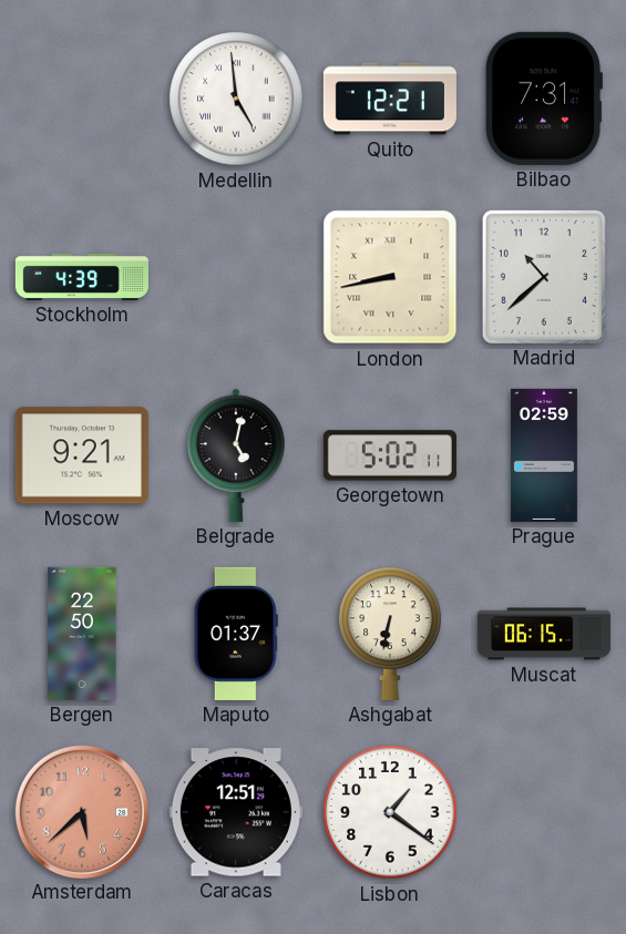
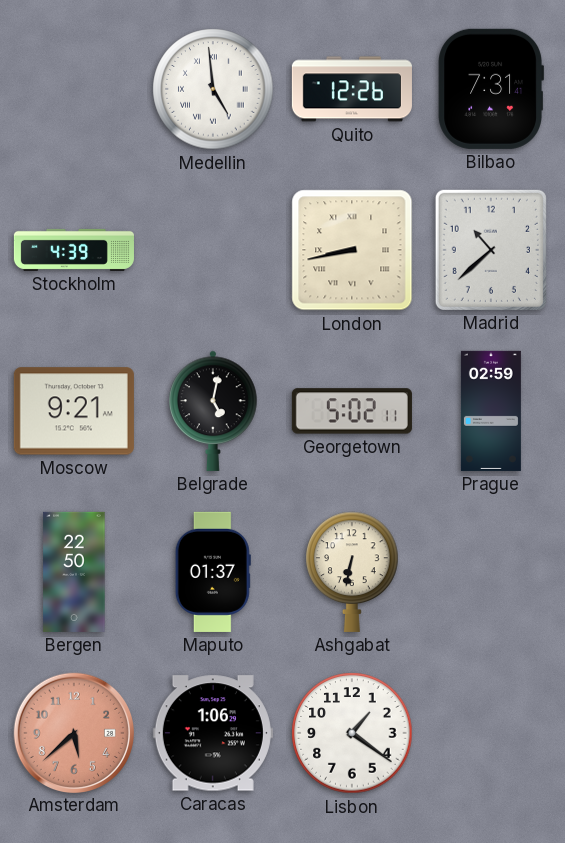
Quito: 12:21 -> 12:26 (352, 89)
Muscat: 06:15 -> none (544, 634)
Caracas: 12:51 -> 1:06 (213, 733)
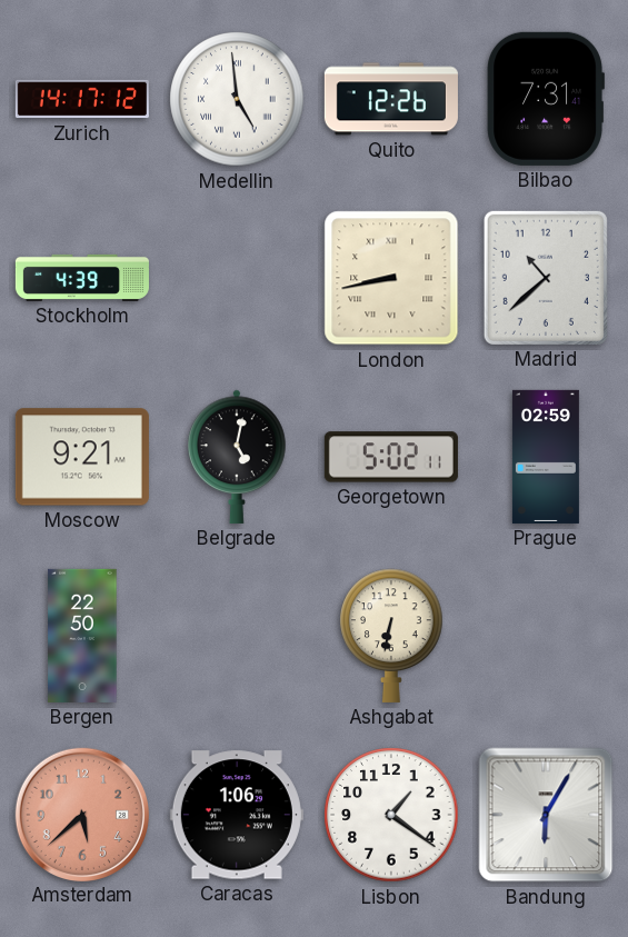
Zurich: none -> 14:17 (82, 99)
Maputo: 01:37 -> none (213, 572)
Bandung: none -> 6:05 (546, 815)
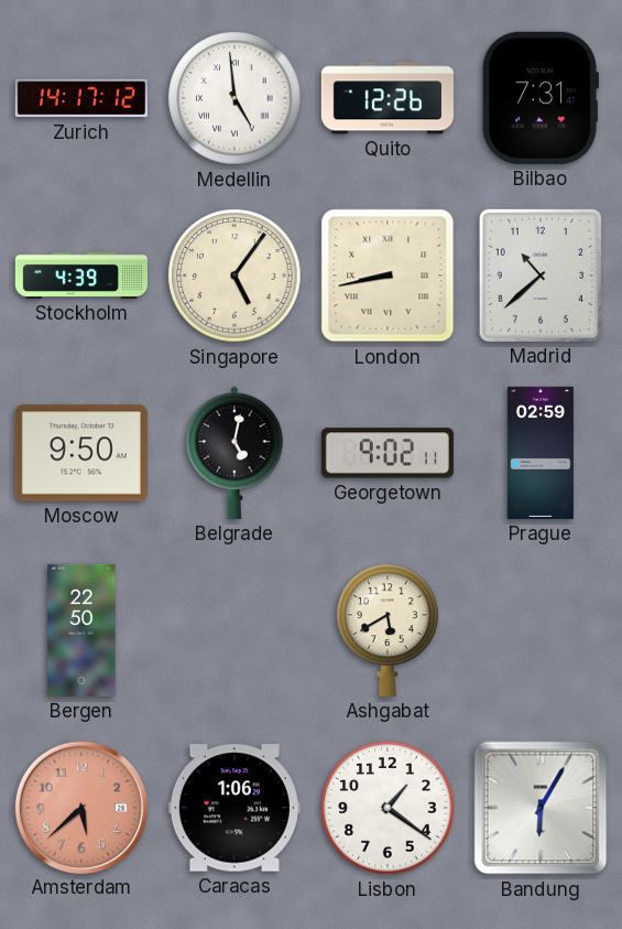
Singapore: none -> 5:06 (234, 276)
Moscow: 9:21 -> 9:50 (81, 453)
Georgetown: 5:02 -> 9:02 (388, 453)
Ashgabat: 6:32 -> 5:40 (388, 630)
